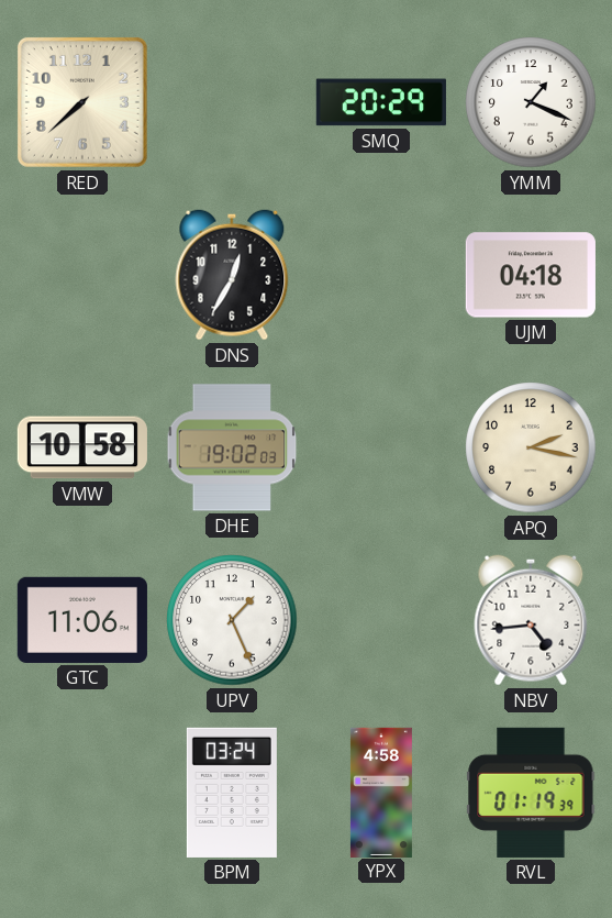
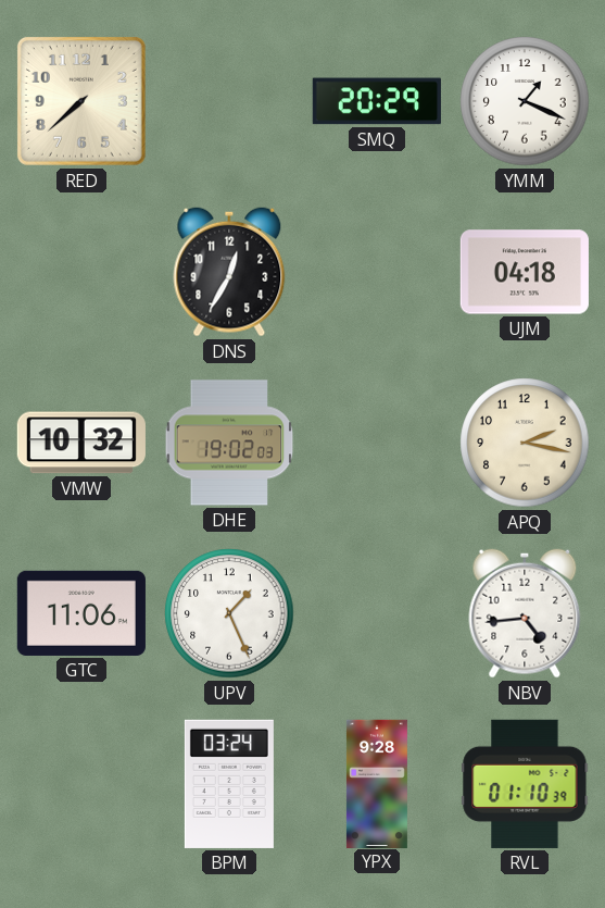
VMW: 10:58 -> 10:32 (81, 443)
YPX: 4:58 -> 9:28 (377, 783)
RVL: 01:19 -> 01:10 (525, 784)
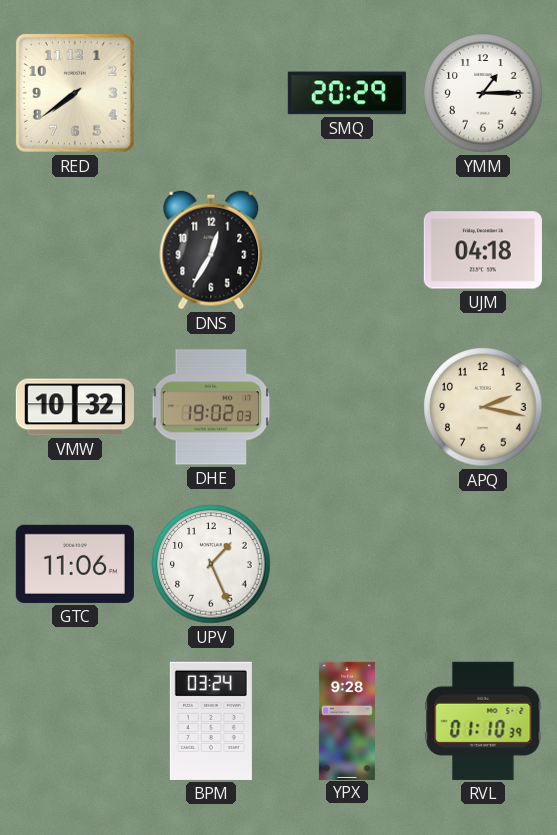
RED: 7:38 -> 7:39 (75, 93)
YMM: 1:19 -> 1:15 (483, 93)
NBV: 4:44 -> none (525, 613)
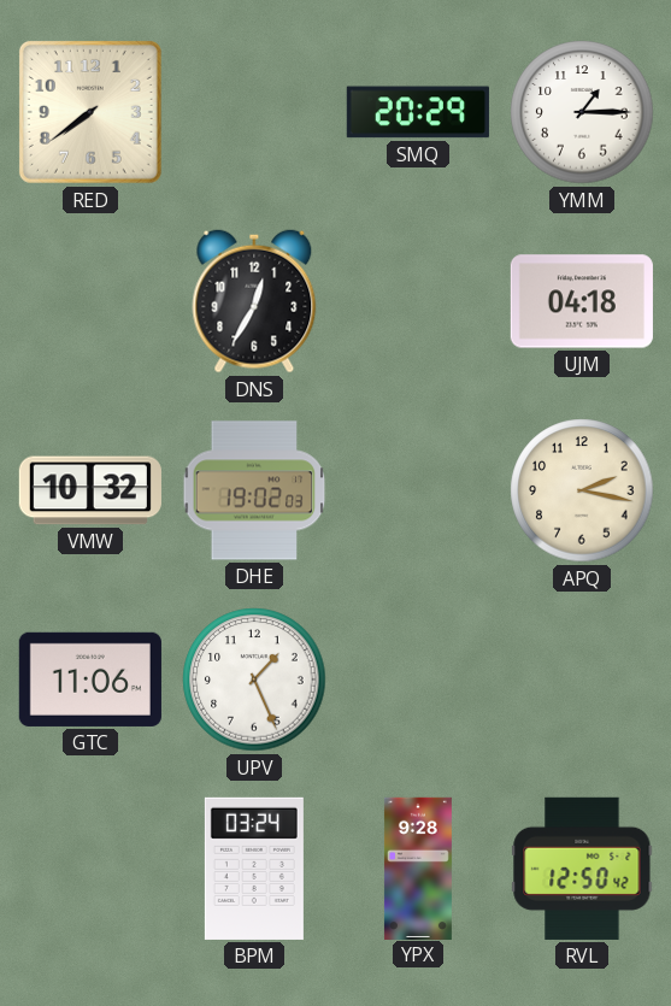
RVL: 01:10 -> 12:50 (582, 869)
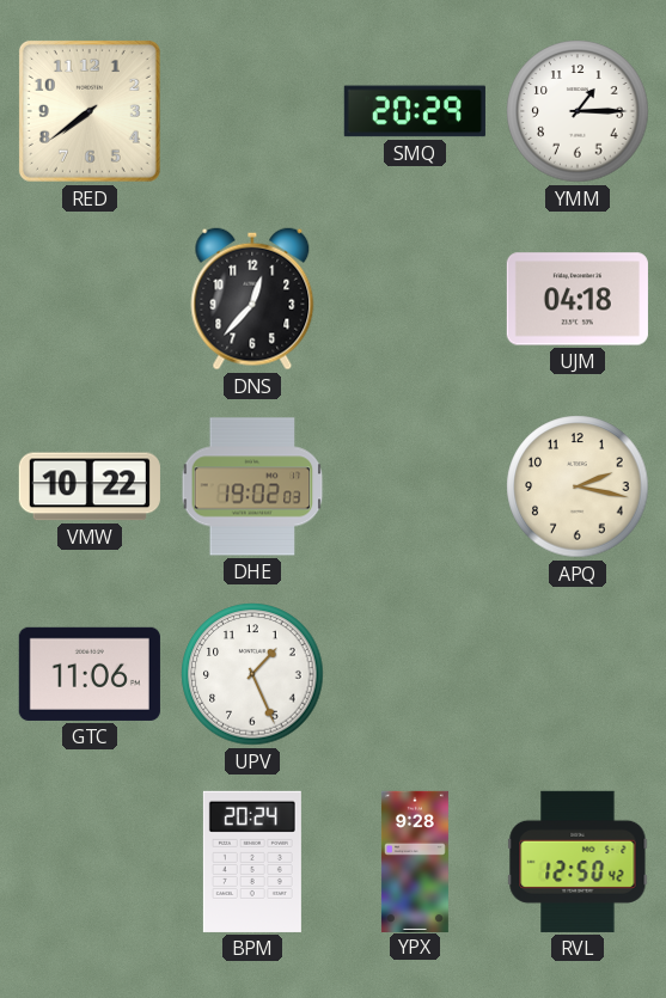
DNS: 12:35 -> 12:37 (252, 299)
VMW: 10:32 -> 10:22 (90, 486)
BPM: 03:24 -> 20:24 (252, 862)
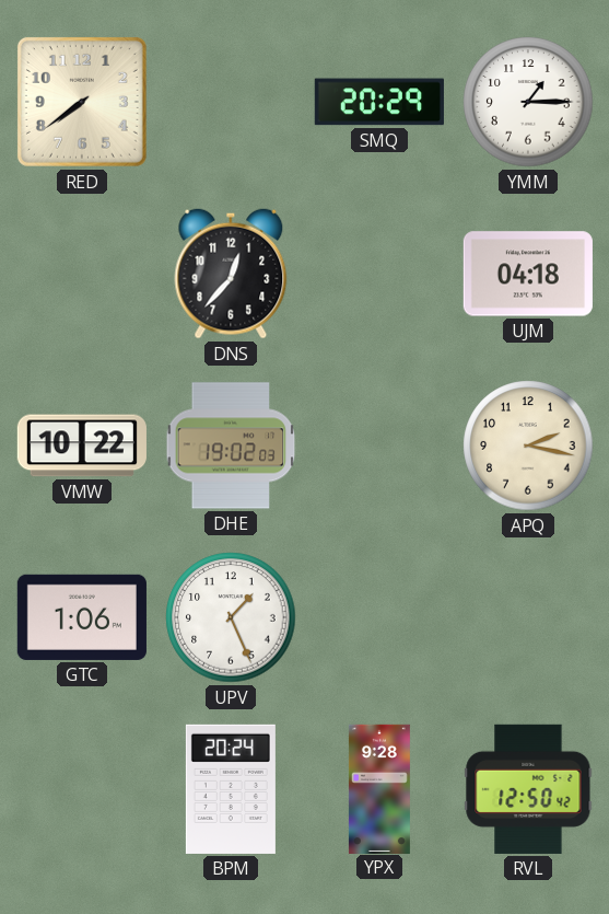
GTC: 11:06 -> 1:06 (82, 617)
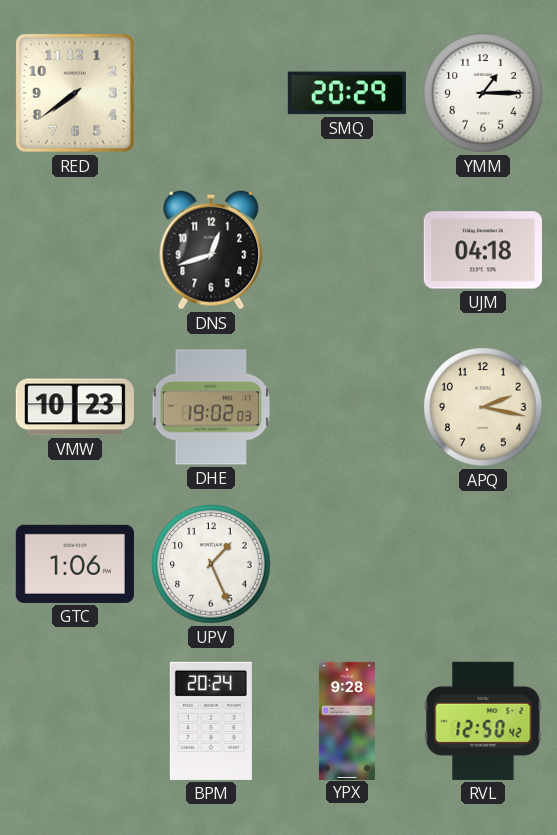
DNS: 12:37 -> 12:42 (211, 250)
VMW: 10:22 -> 10:23 (75, 407)
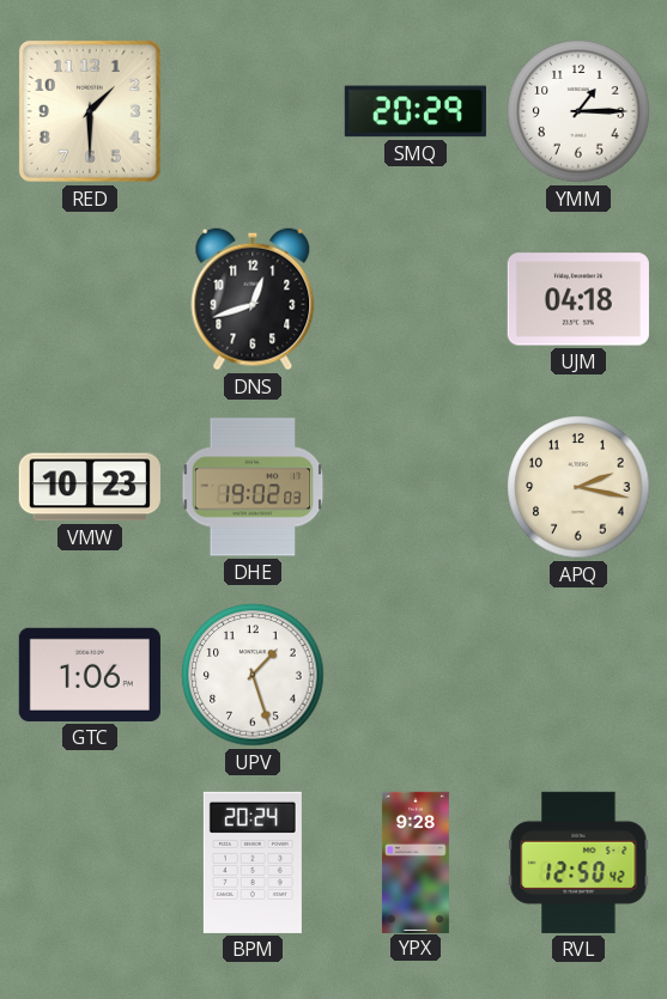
RED: 7:39 -> 1:30 (90, 111)
UPV: 1:26 -> 1:27 (253, 675)
